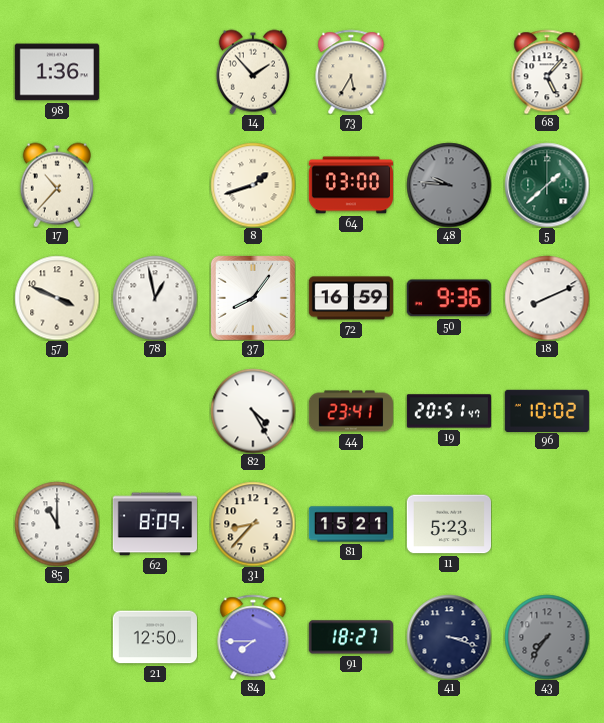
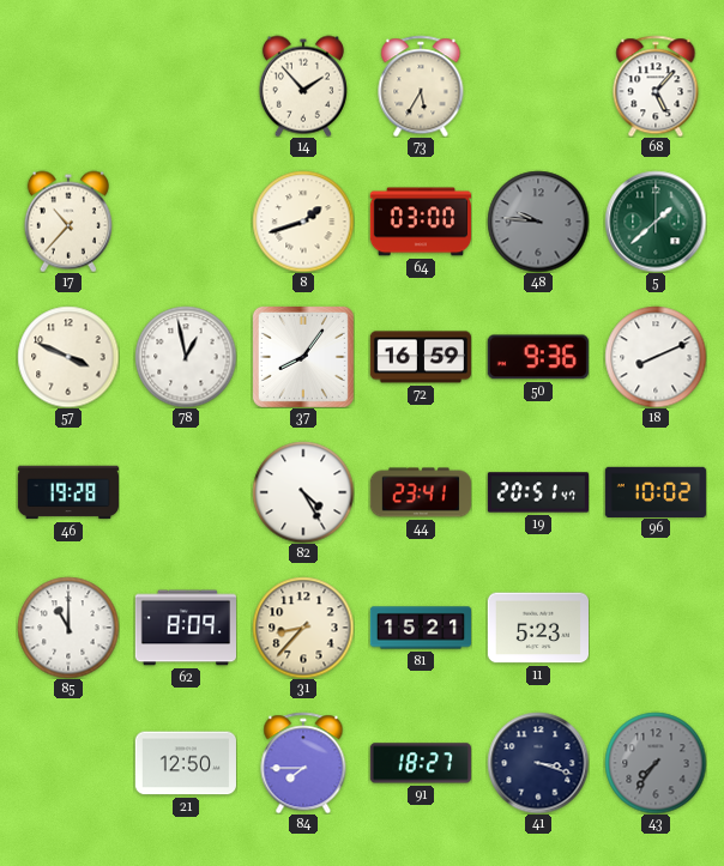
98: 1:36 -> none (57, 72)
46: none -> 19:28 (67, 492)
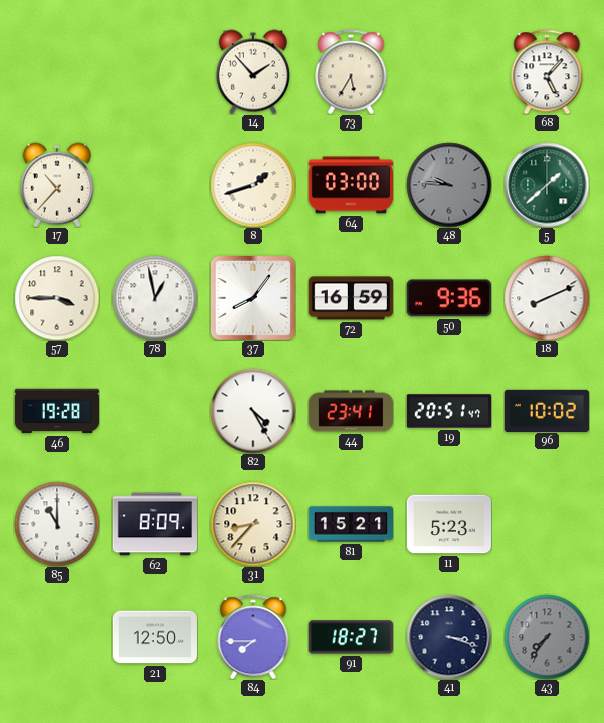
57: 3:49 -> 3:45 (57, 298)
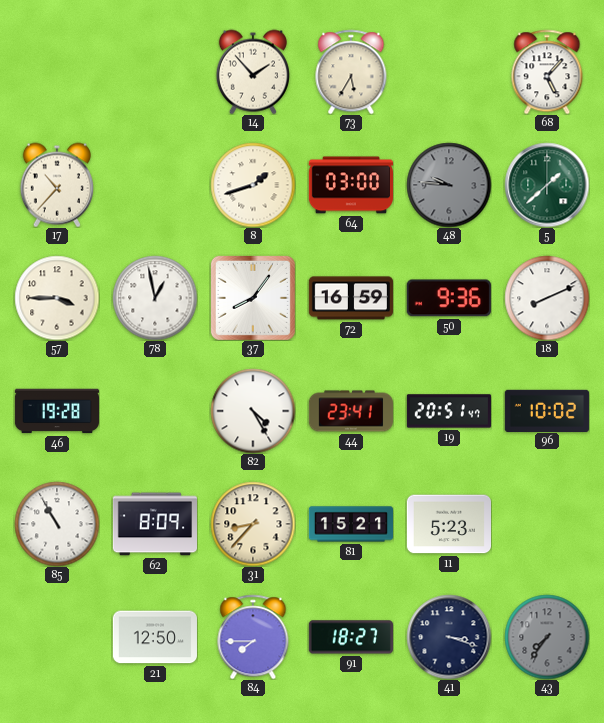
85: 11:00 -> 10:55 (57, 524)
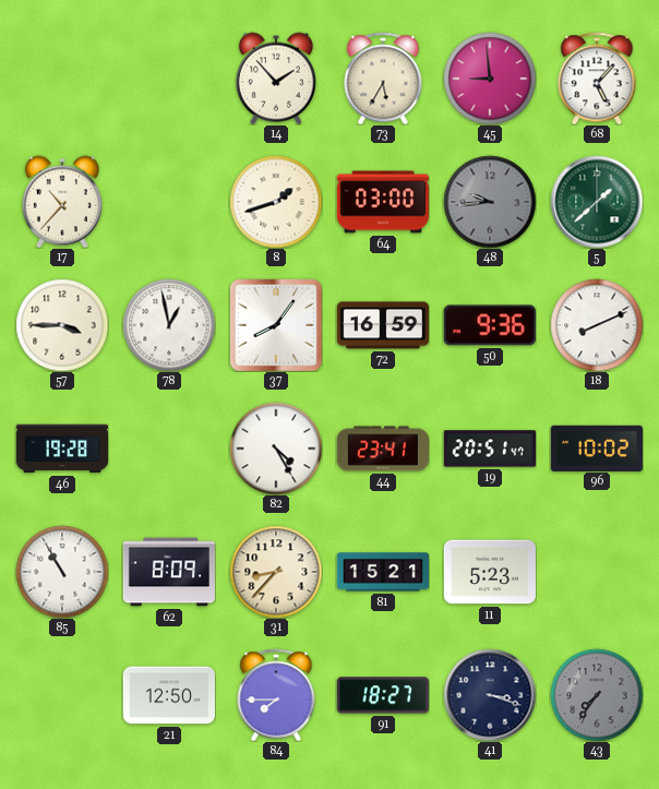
45: none -> 8:59 (490, 79)
48: 9:46 -> 9:44 (490, 202)
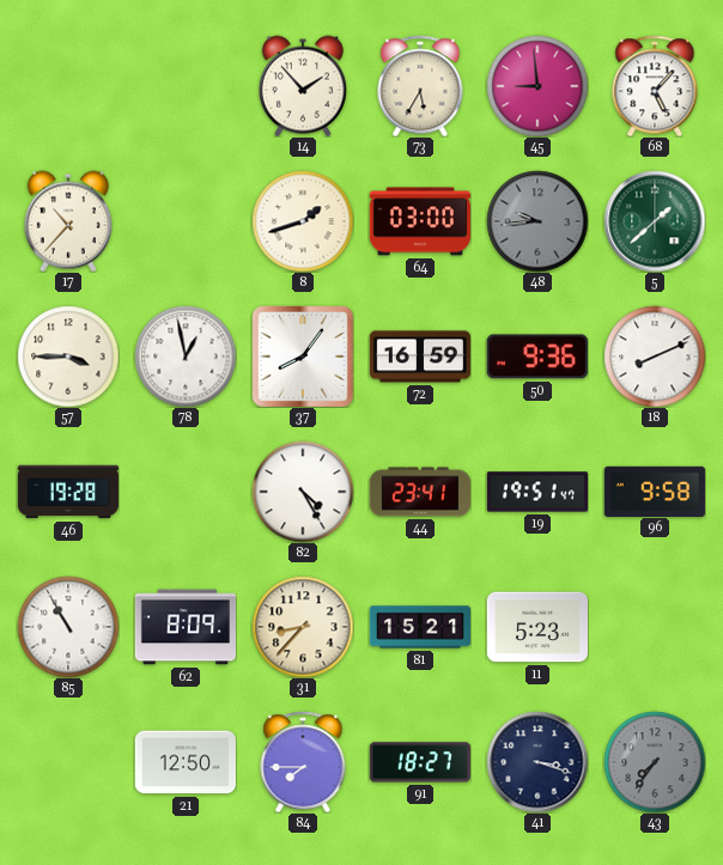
19: 20:51 -> 19:51 (536, 492)
96: 10:02 -> 9:58 (655, 491)
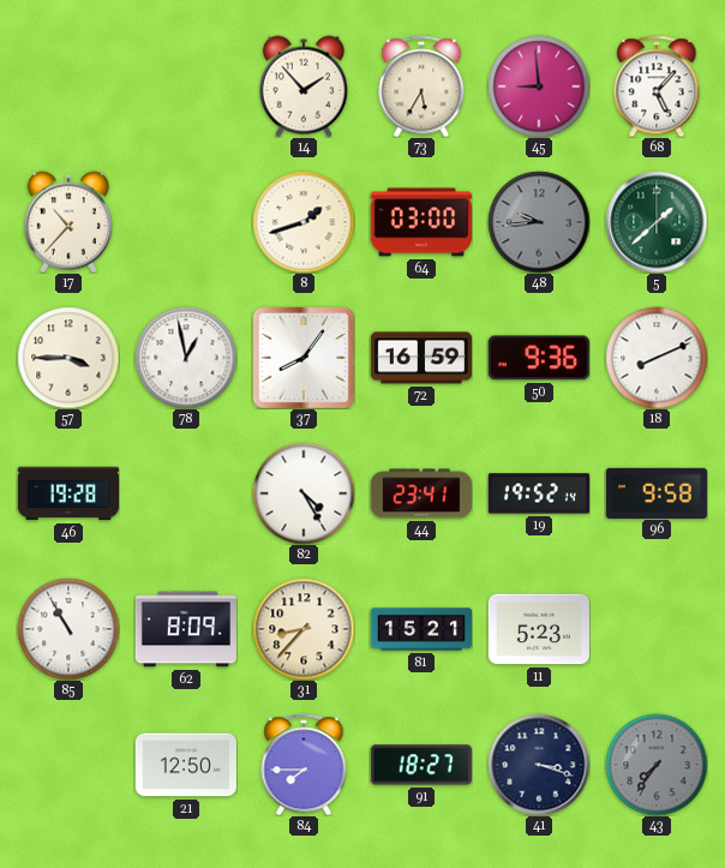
19: 19:51 -> 19:52 (538, 493)
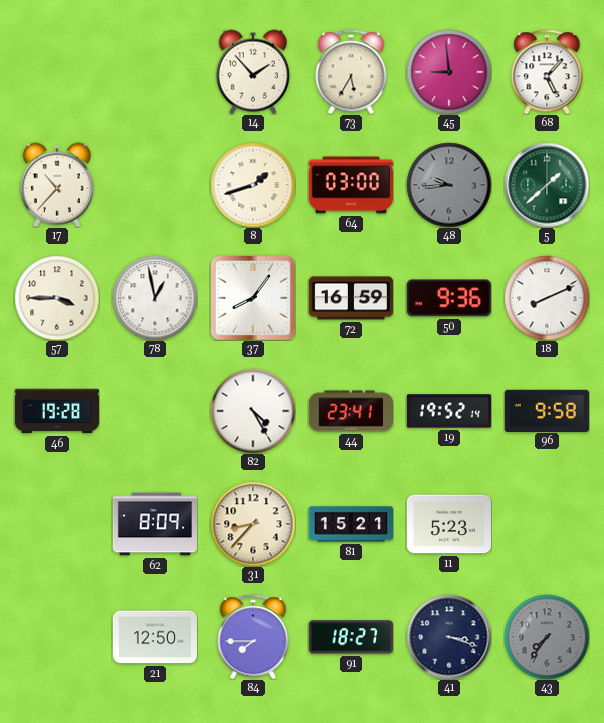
85: 10:55 -> none (68, 629)
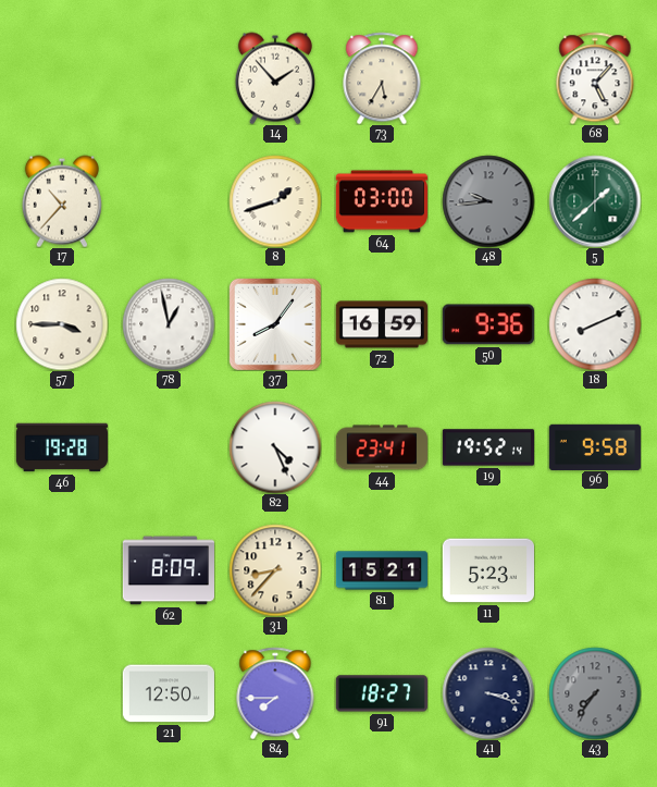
45: 8:59 -> none (449, 72)
82: 4:25 -> 4:26 (275, 447)
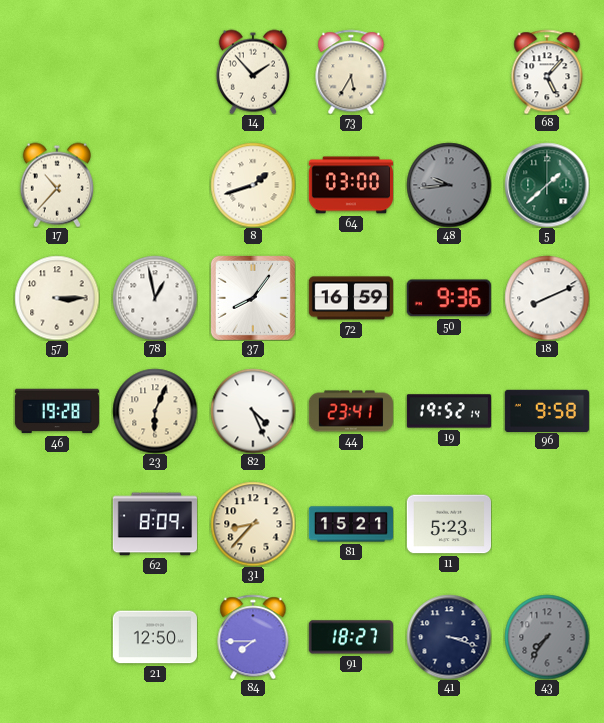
57: 3:45 -> 3:15 (57, 298)
23: none -> 6:04 (155, 411)
